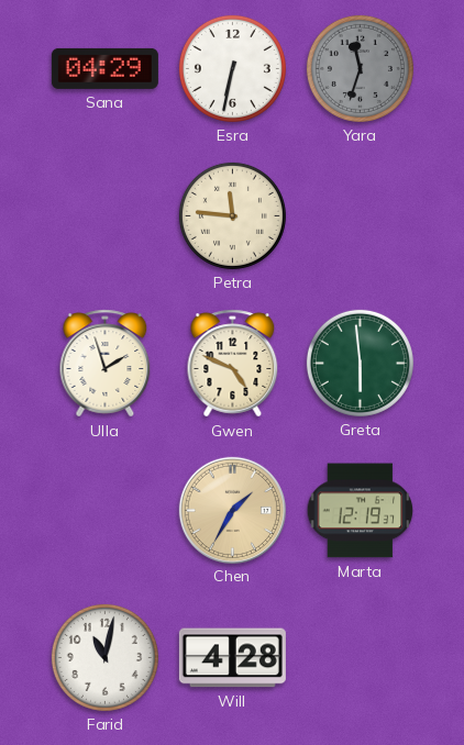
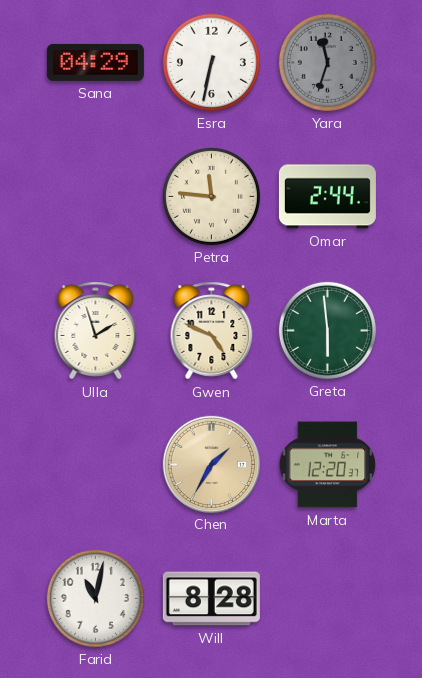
Omar: none -> 2:44 (327, 197)
Marta: 12:19 -> 12:20 (328, 465)
Will: 4:28 -> 8:28 (211, 599)
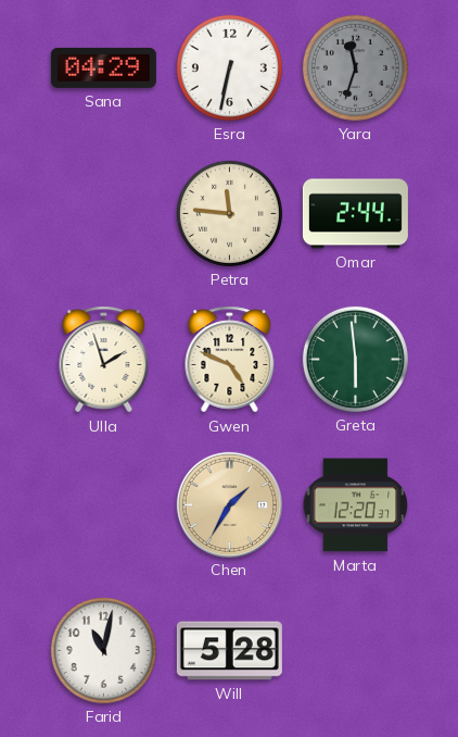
Will: 8:28 -> 5:28 (229, 651)
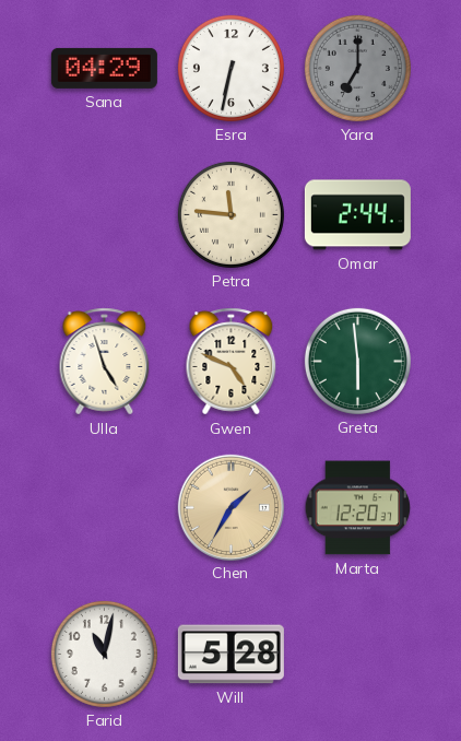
Yara: 11:33 -> 7:00 (357, 68)
Ulla: 1:57 -> 4:57 (105, 362)
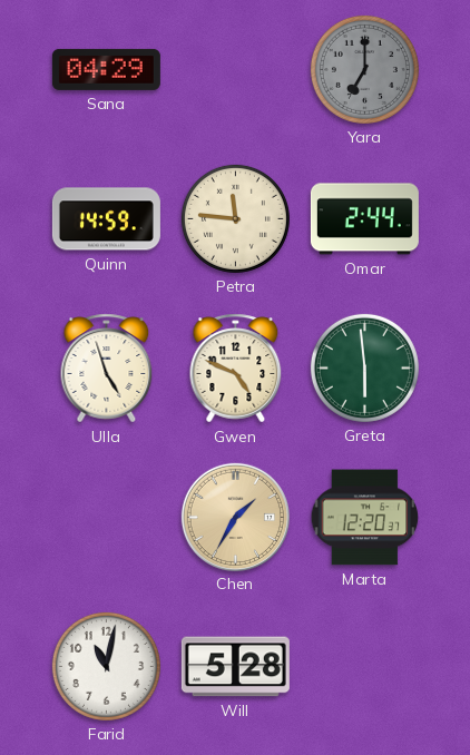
Esra: 6:32 -> none (230, 68)
Quinn: none -> 14:59 (106, 219)
